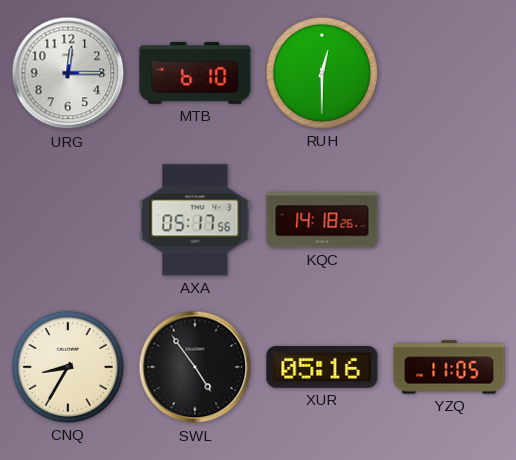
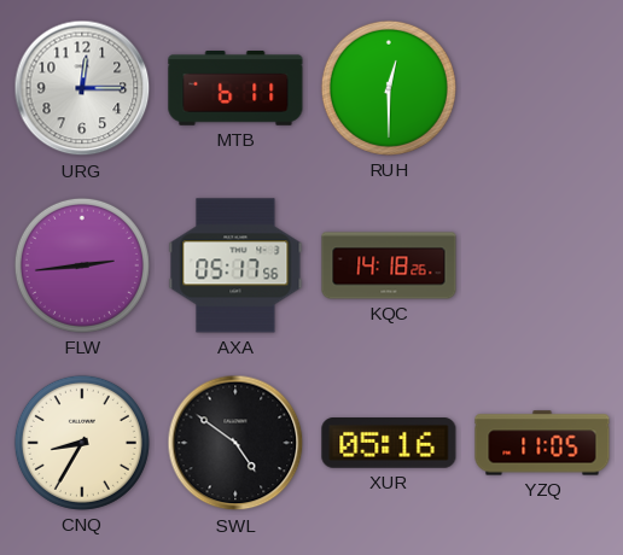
MTB: 6:10 -> 6:11 (235, 89)
FLW: none -> 2:44 (82, 265)
SWL: 4:54 -> 4:51 (235, 443)
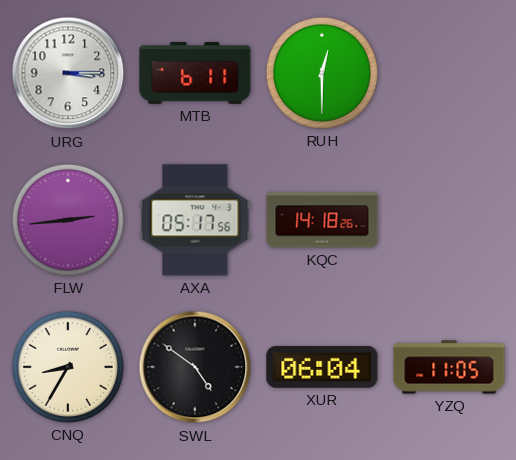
URG: 12:15 -> 3:15 (68, 73)
XUR: 05:16 -> 06:04 (322, 368)
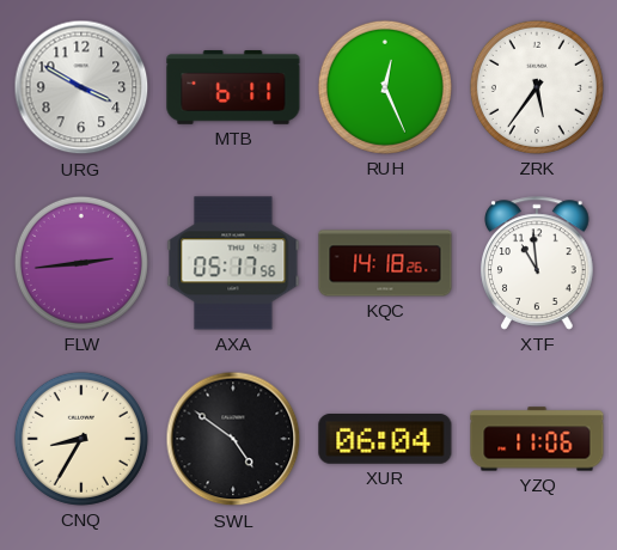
URG: 3:15 -> 3:50 (81, 87)
RUH: 12:30 -> 12:26 (385, 87)
ZRK: none -> 5:36 (537, 87)
XTF: none -> 10:59 (537, 263)
YZQ: 11:05 -> 11:06 (537, 439)
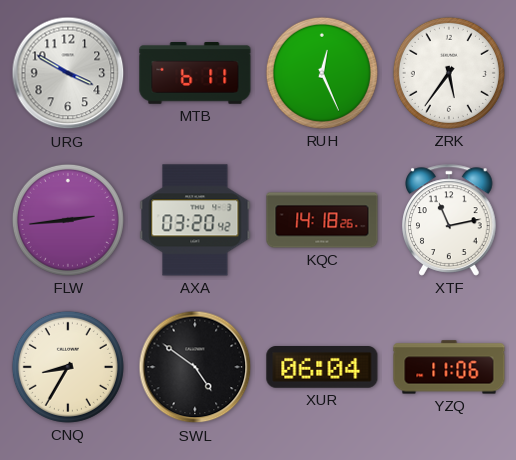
AXA: 05:17 -> 03:20 (195, 220)
XTF: 10:59 -> 11:13 (449, 220)
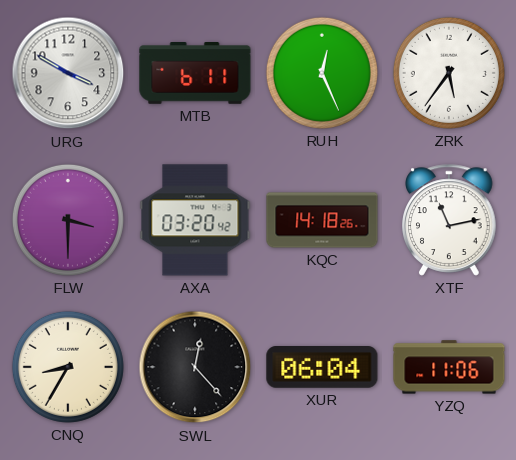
FLW: 2:44 -> 3:30 (68, 220)
SWL: 4:51 -> 12:23 (195, 367)
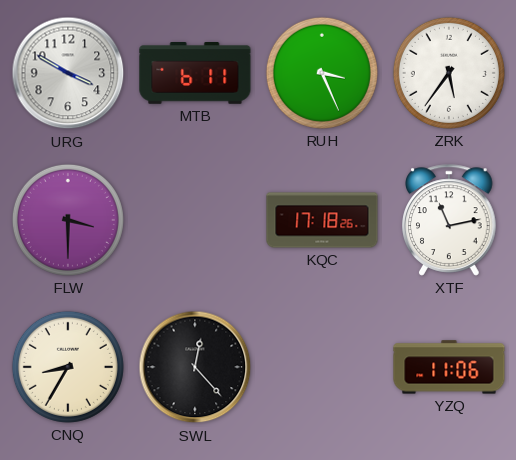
RUH: 12:26 -> 3:26 (322, 73)
AXA: 03:20 -> none (195, 220)
KQC: 14:18 -> 17:18 (322, 220)
XUR: 06:04 -> none (322, 368)
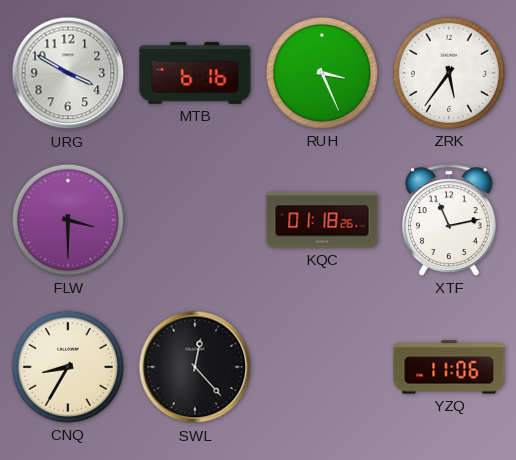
MTB: 6:11 -> 6:16 (195, 74)
KQC: 17:18 -> 01:18 (322, 220)
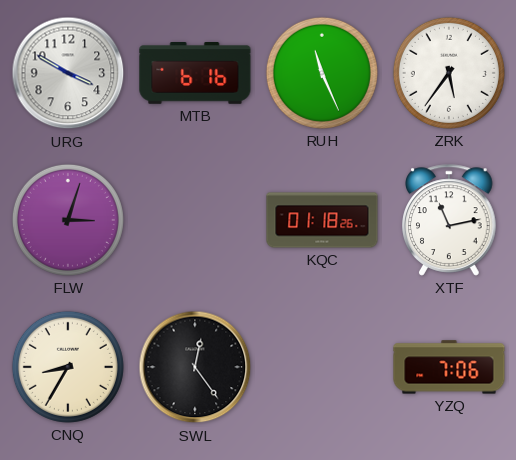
RUH: 3:26 -> 11:26 (322, 73)
FLW: 3:30 -> 3:03 (68, 220)
SWL: 12:23 -> 12:24 (195, 367)
YZQ: 11:06 -> 7:06 (449, 367)
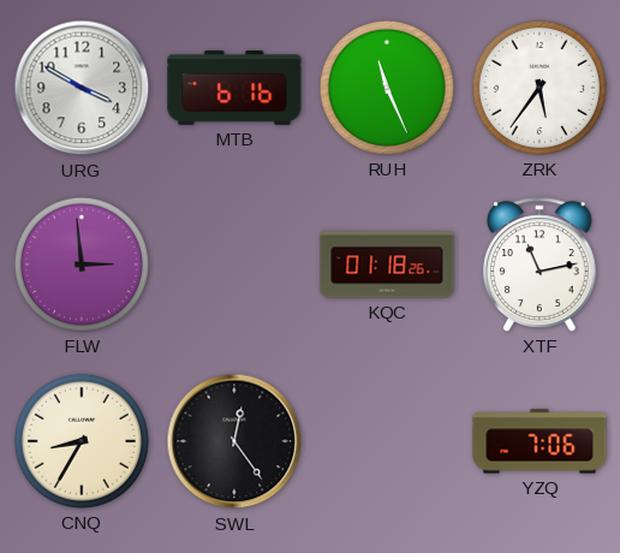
FLW: 3:03 -> 2:59 (82, 264)
